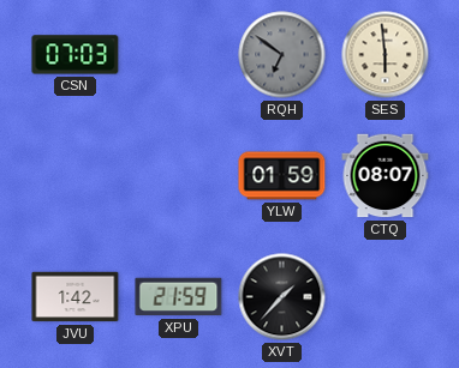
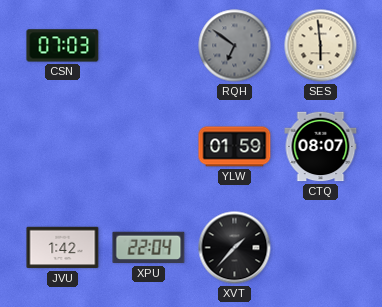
XPU: 21:59 -> 22:04 (149, 248)
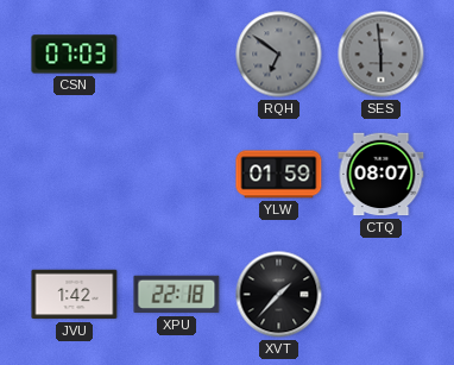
SES dial: cream -> grey (382, 55)
XPU: 22:04 -> 22:18 (177, 295)
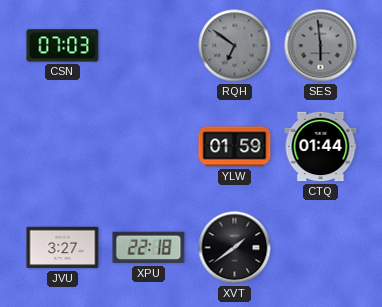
CTQ: 08:07 -> 01:44 (321, 147)
JVU: 1:42 -> 3:27 (63, 248)
XVT: 1:37 -> 1:39 (235, 248)
